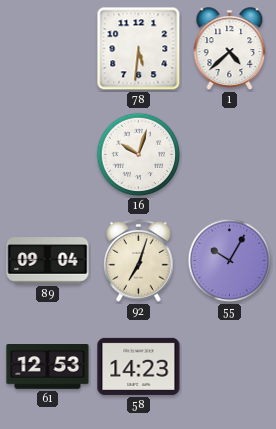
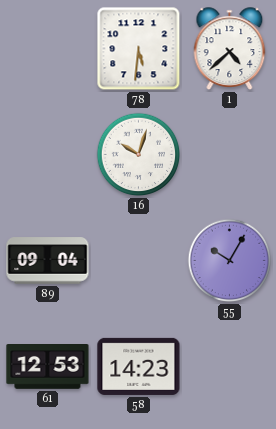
92: 7:03 -> none (139, 261)
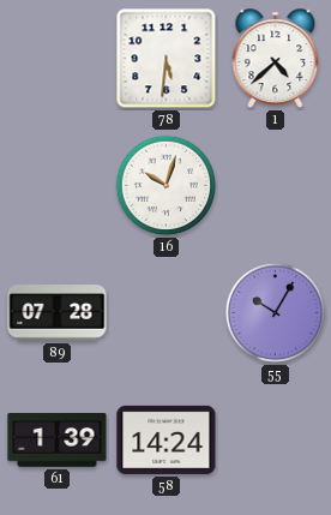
89: 09:04 -> 07:28 (58, 313)
61: 12:53 -> 1:39 (58, 441)
58: 14:23 -> 14:24 (167, 439)
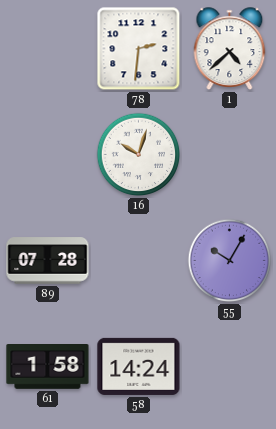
78: 5:31 -> 2:31 (139, 49)
61: 1:39 -> 1:58 (48, 367)
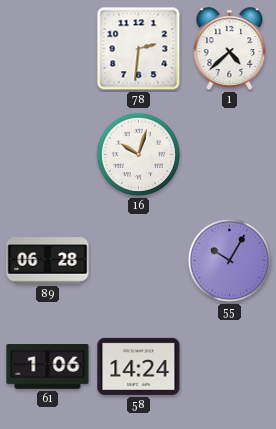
89: 07:28 -> 06:28 (48, 261)
61: 1:58 -> 1:06 (48, 367)
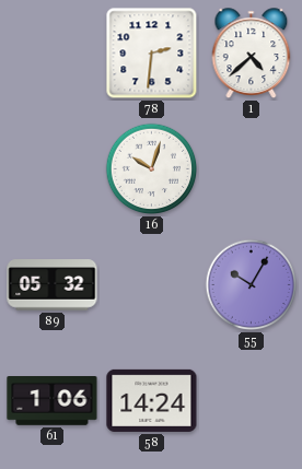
89: 06:28 -> 05:32 (53, 285)
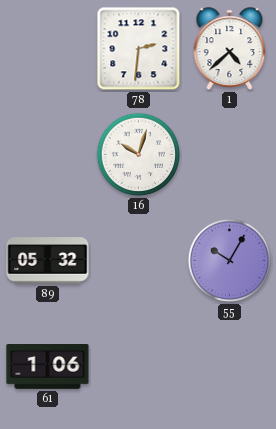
58: 14:24 -> none (152, 400)
